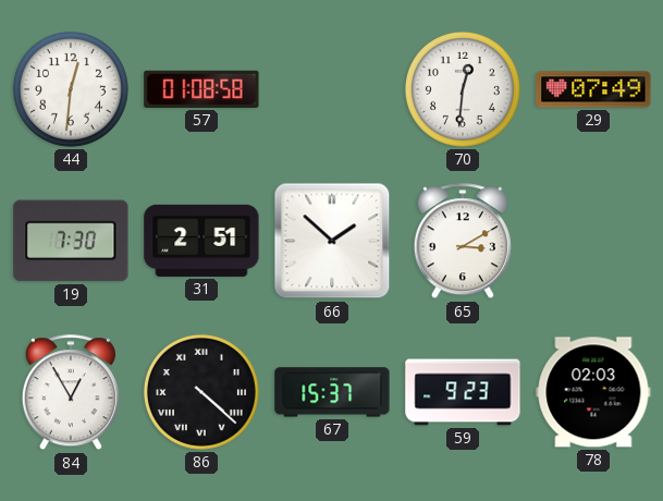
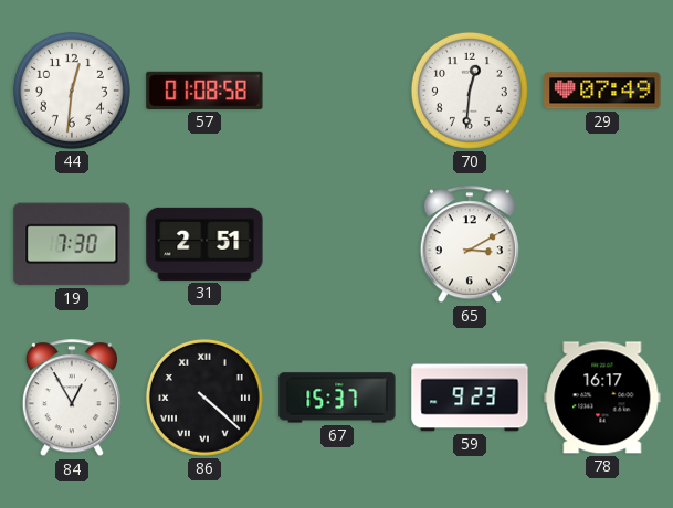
66: 1:52 -> none (332, 241)
78: 02:03 -> 16:17 (602, 398)
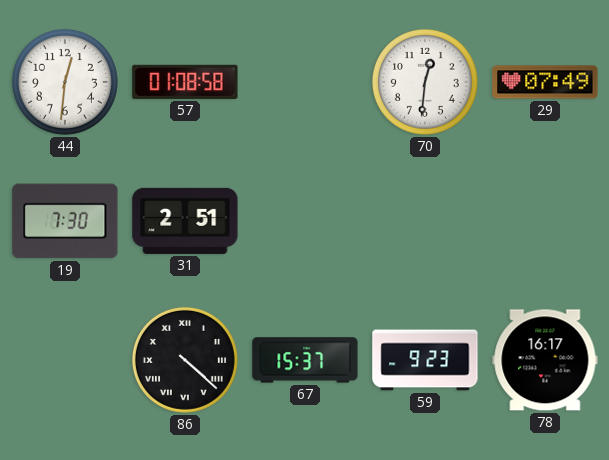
65: 3:10 -> none (470, 245)
84: 12:55 -> none (72, 399)
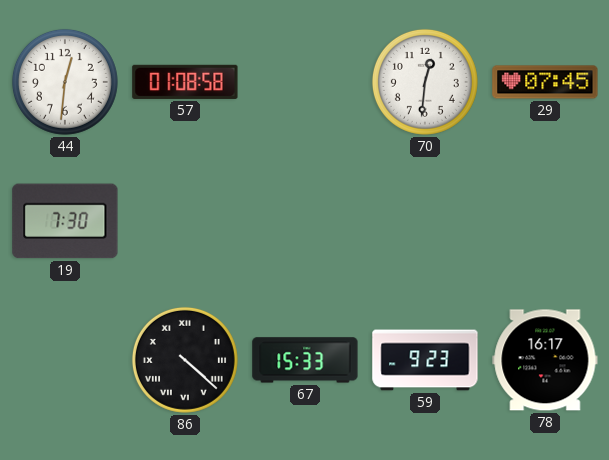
29: 07:49 -> 07:45 (545, 82)
31: 2:51 -> none (185, 221)
67: 15:37 -> 15:33 (305, 360)
